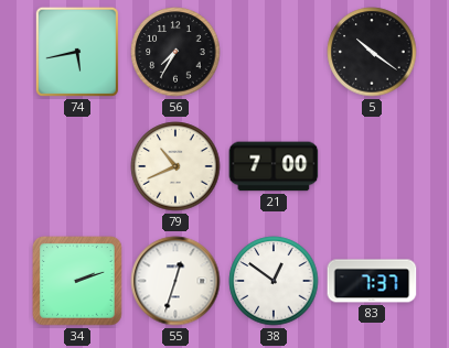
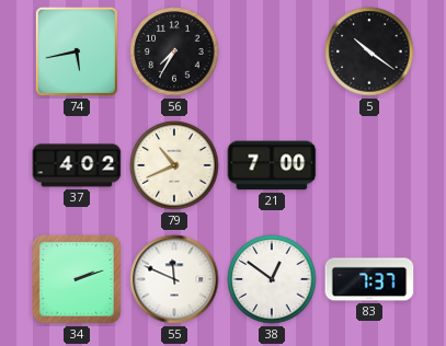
37: none -> 4:02 (77, 165)
55: 12:33 -> 11:49 (174, 279)
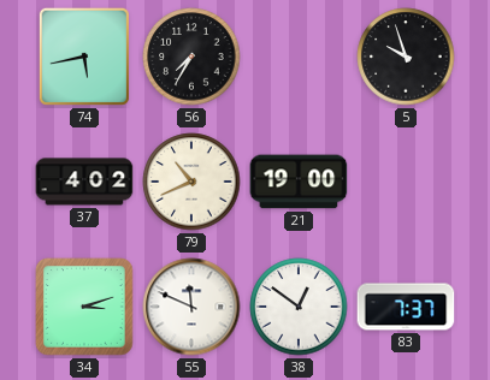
5: 10:21 -> 9:57 (406, 57)
21: 7:00 -> 19:00 (299, 182)
34: 2:12 -> 3:12 (85, 308)
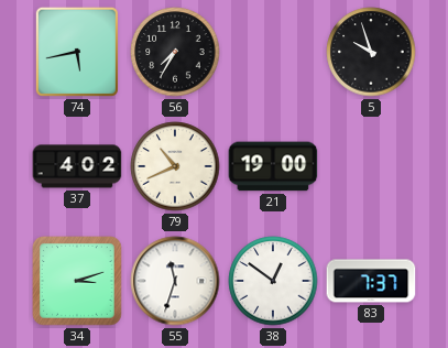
55: 11:49 -> 11:33 (175, 281)
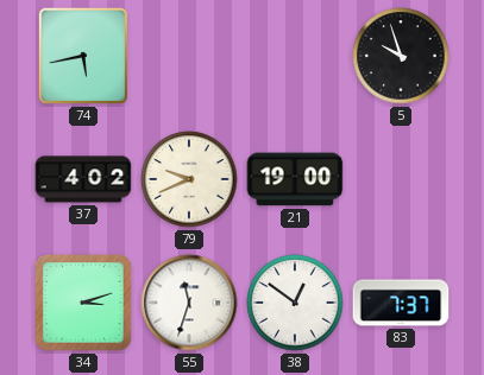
56: 7:35 -> none (175, 52)
79: 10:41 -> 9:41 (189, 179)
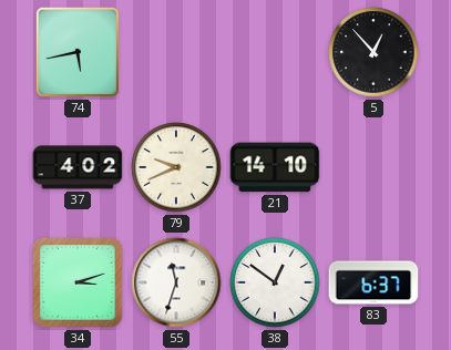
5: 9:57 -> 12:53 (373, 52)
21: 19:00 -> 14:10 (275, 167)
83: 7:37 -> 6:37 (373, 282)
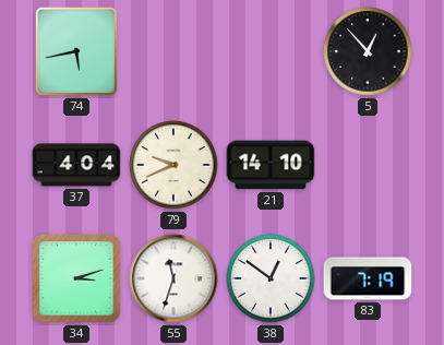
37: 4:02 -> 4:04 (76, 165)
83: 6:37 -> 7:19 (368, 278)
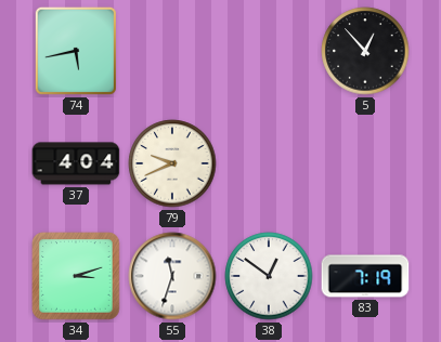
21: 14:10 -> none (271, 165)
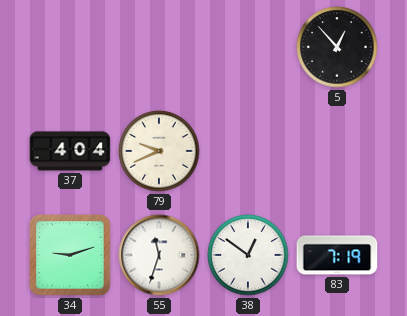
74: 5:43 -> none (76, 51)
34: 3:12 -> 9:12 (71, 256)
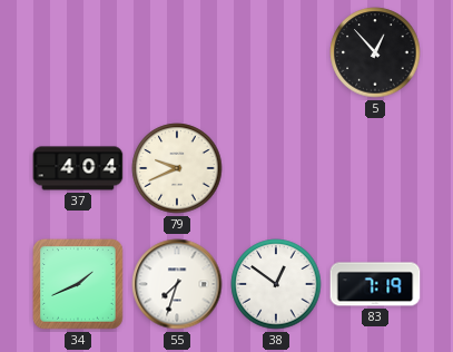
34: 9:12 -> 1:41 (79, 285)
55: 11:33 -> 7:33 (177, 284)
